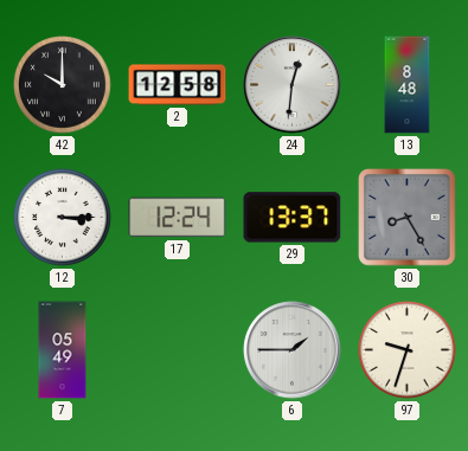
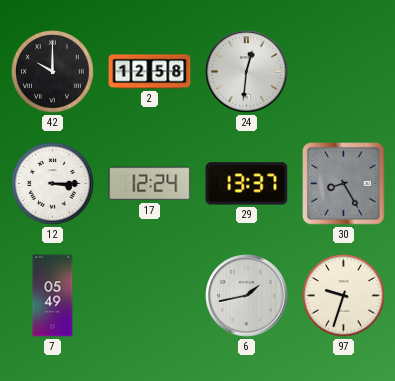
13: 8:48 -> none (408, 85)
6: 1:45 -> 1:43 (247, 296)
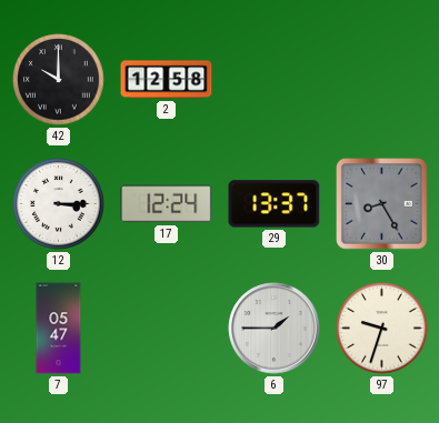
24: 12:31 -> none (247, 72)
7: 05:49 -> 05:47 (59, 329)
6: 1:43 -> 1:45 (275, 329)
